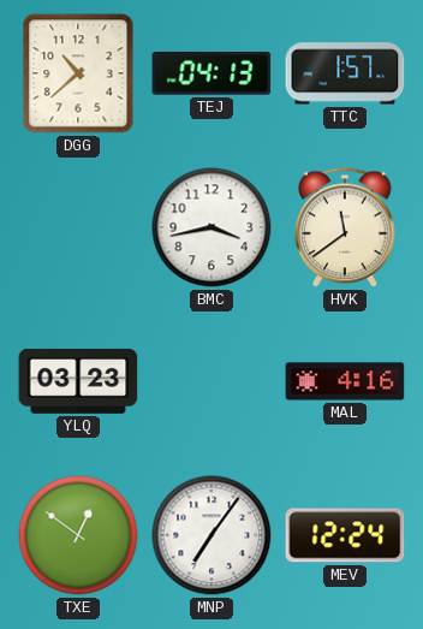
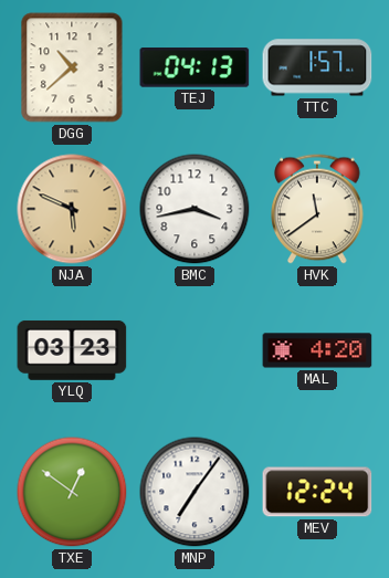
NJA: none -> 5:49 (72, 209)
MAL: 4:16 -> 4:20 (317, 350)
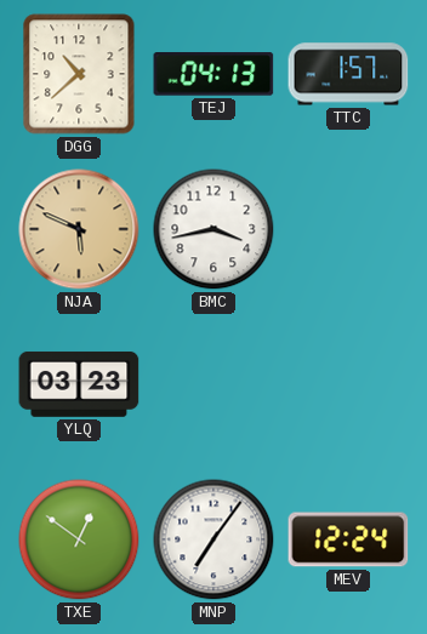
HVK: 11:39 -> none (317, 209)
MAL: 4:20 -> none (317, 350)
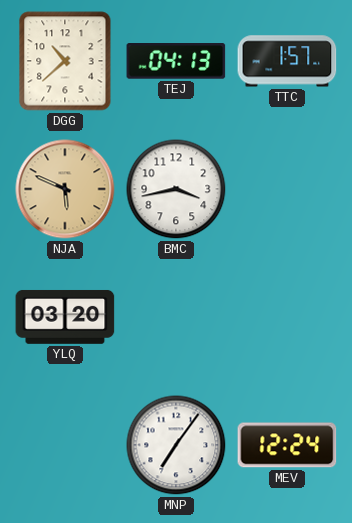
YLQ: 03:23 -> 03:20 (65, 317)
TXE: 12:51 -> none (79, 539)
